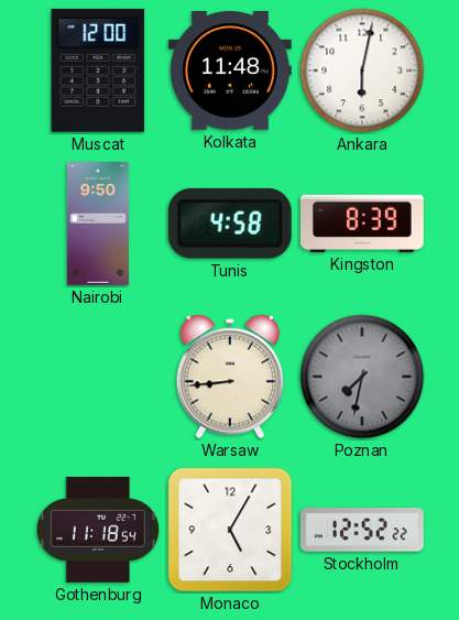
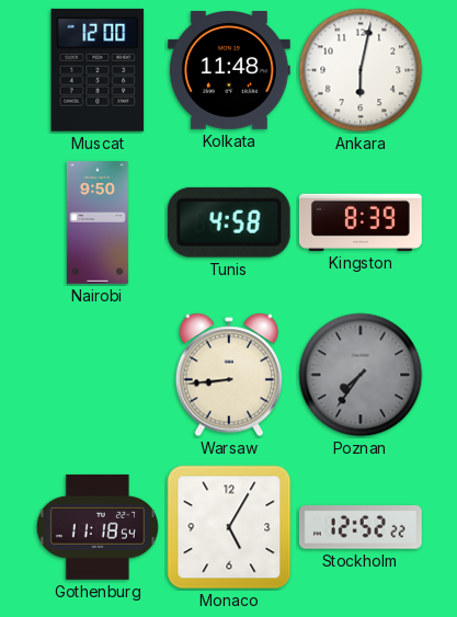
Poznan: 7:32 -> 7:36 (361, 375)
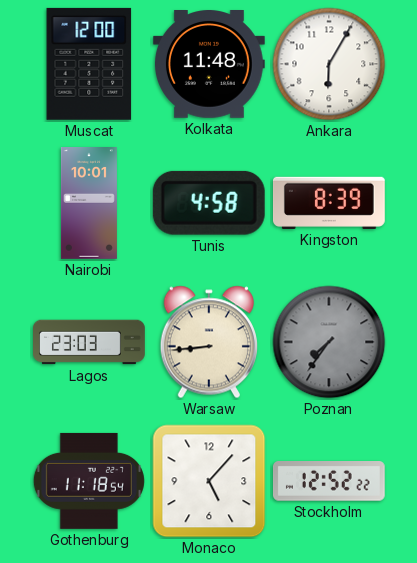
Ankara: 6:02 -> 6:05 (329, 64)
Nairobi: 9:50 -> 10:01 (89, 204)
Lagos: none -> 23:03 (89, 342)
Monaco: 5:05 -> 5:07 (209, 481)
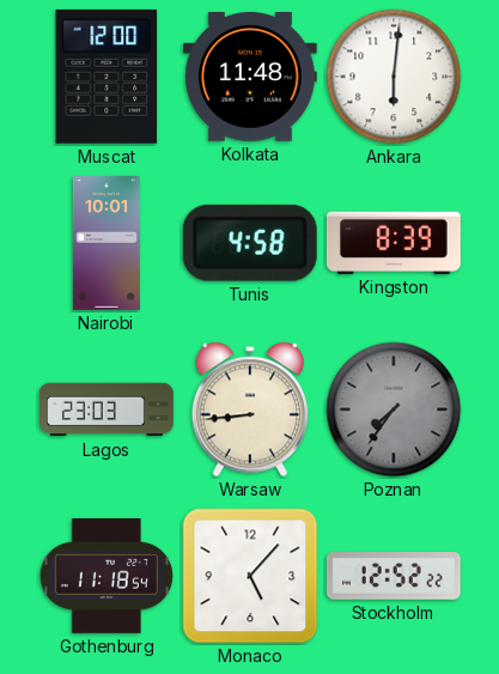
Ankara: 6:05 -> 6:01 (394, 77)
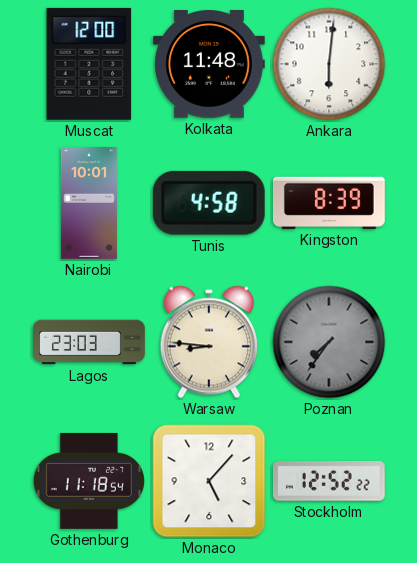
Warsaw: 8:44 -> 8:46 (208, 342)
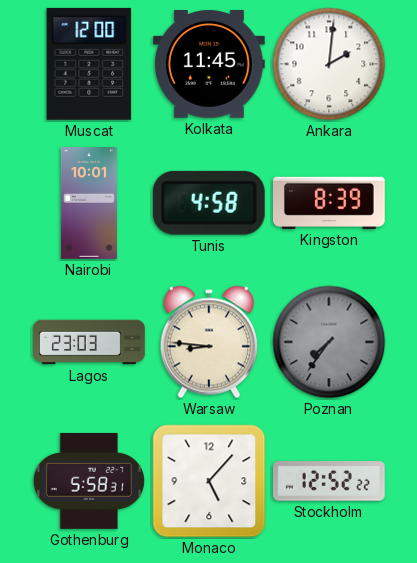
Kolkata: 11:48 -> 11:45 (209, 65)
Ankara: 6:01 -> 2:01 (329, 64)
Gothenburg: 11:18 -> 5:58 (89, 481)
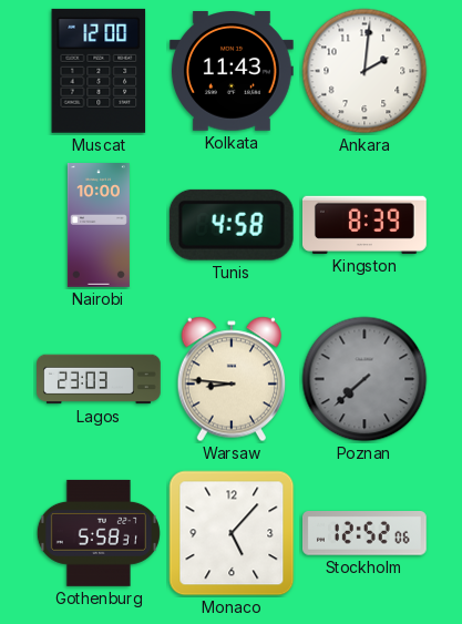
Kolkata: 11:45 -> 11:43 (232, 72)
Nairobi: 10:01 -> 10:00 (99, 226)
Poznan: 7:36 -> 7:38 (365, 379)
Stockholm: 12:52:22 -> 12:52:06 (365, 534)
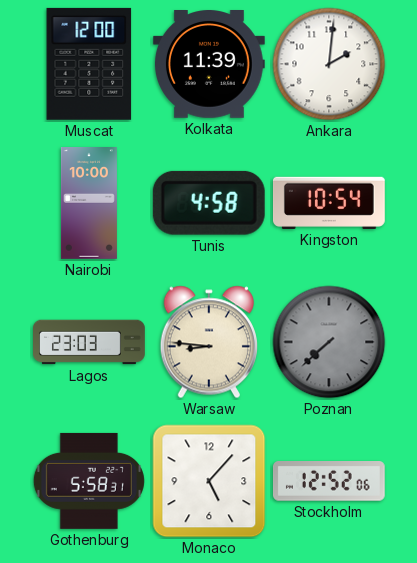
Kolkata: 11:43 -> 11:39 (209, 65)
Kingston: 8:39 -> 10:54 (329, 203)
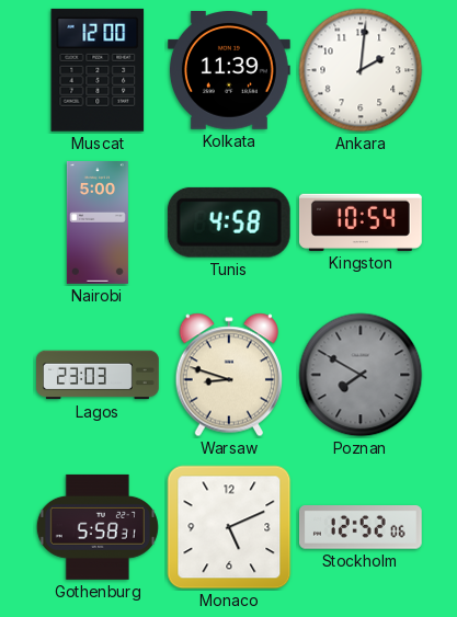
Nairobi: 10:00 -> 5:00 (98, 224)
Warsaw: 8:46 -> 8:48 (228, 375)
Poznan: 7:38 -> 7:50 (361, 375)
Monaco: 5:07 -> 5:11 (229, 527)
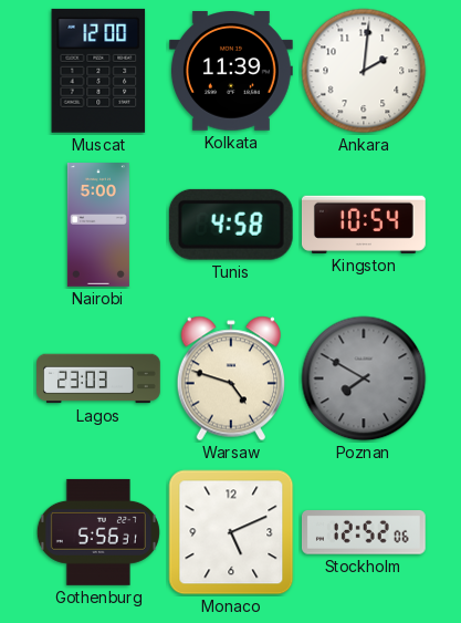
Warsaw: 8:48 -> 4:48 (230, 378)
Gothenburg: 5:58 -> 5:56 (98, 532)
